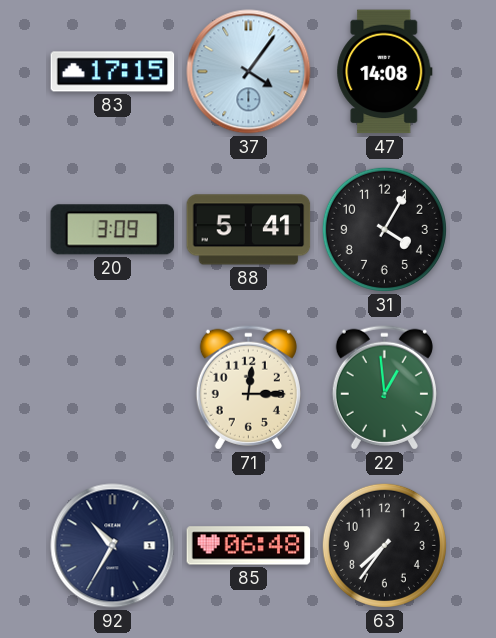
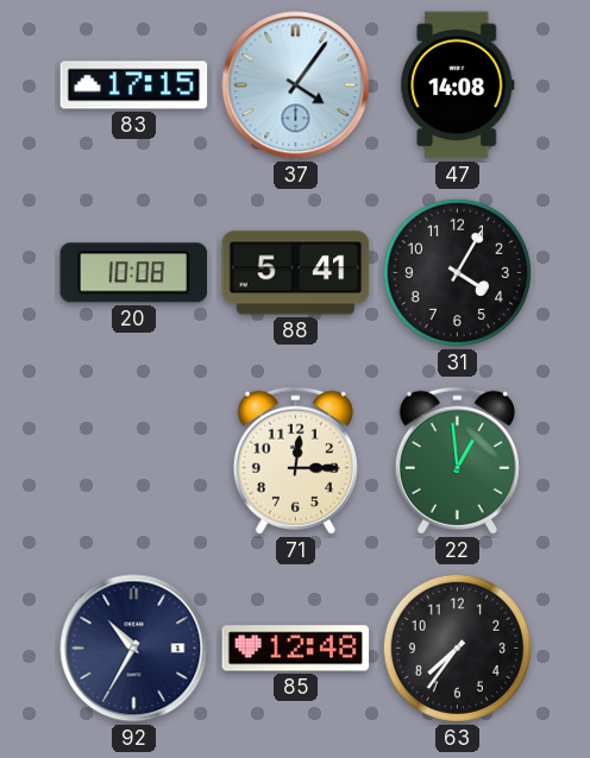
20: 3:09 -> 10:08 (134, 273)
85: 06:48 -> 12:48 (296, 649)
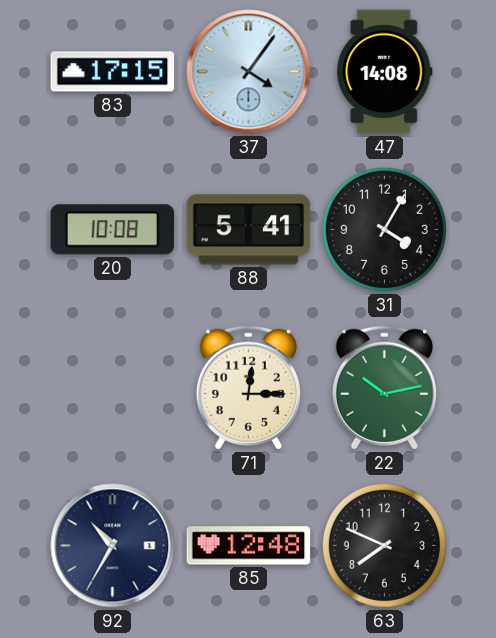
22: 12:59 -> 10:13 (384, 387)
63: 7:36 -> 7:49 (384, 545)
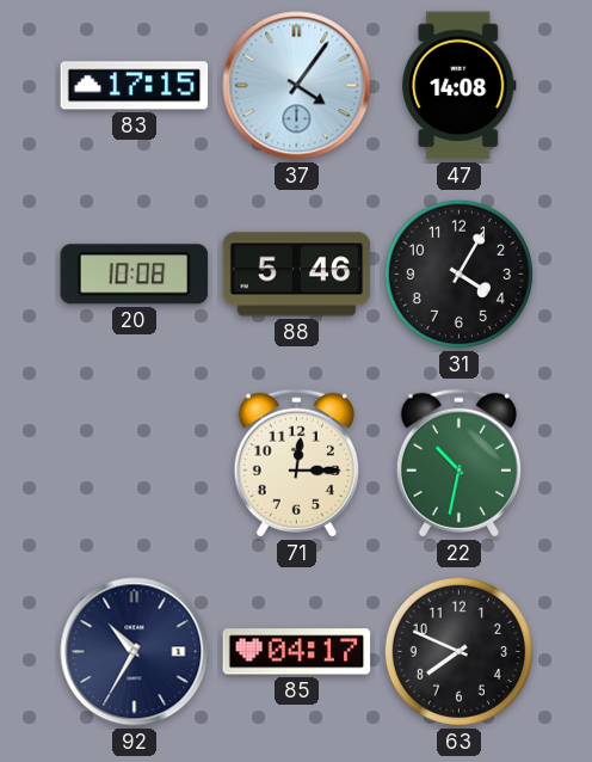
88: 5:41 -> 5:46 (297, 275)
22: 10:13 -> 10:32 (458, 462)
85: 12:48 -> 04:17 (297, 652)
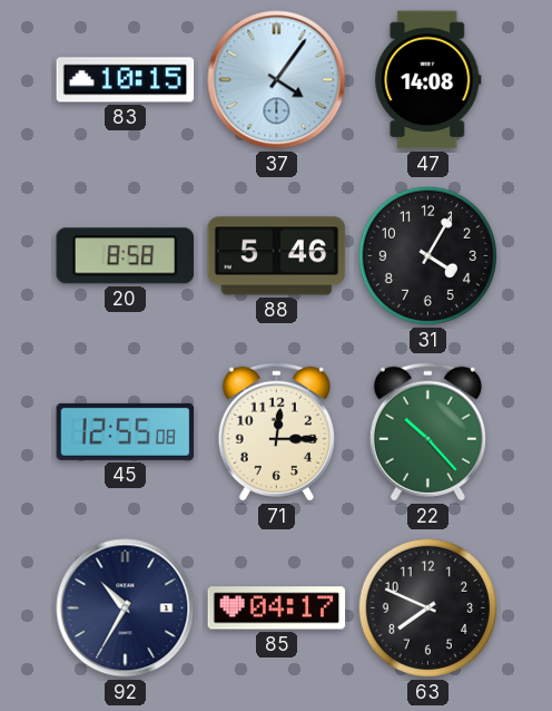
83: 17:15 -> 10:15 (126, 80)
20: 10:08 -> 8:58 (126, 256)
45: none -> 12:55 (126, 431)
22: 10:32 -> 10:23 (427, 431)
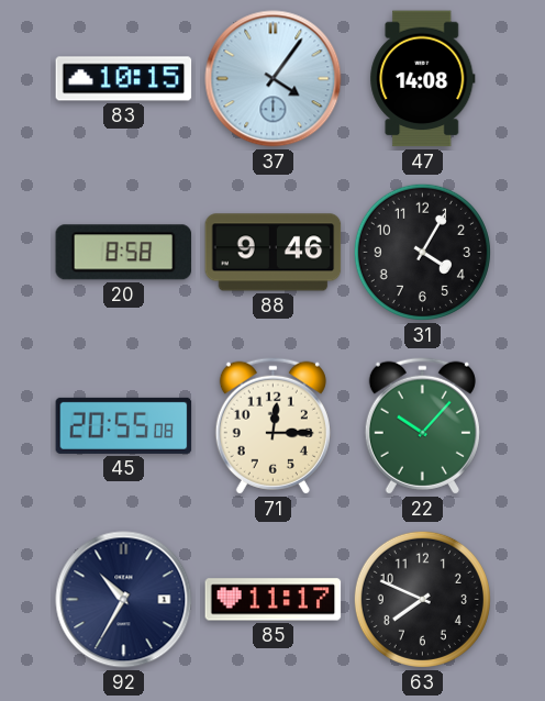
88: 5:46 -> 9:46 (274, 253)
45: 12:55 -> 20:55 (124, 425)
22: 10:23 -> 10:07 (422, 425)
85: 04:17 -> 11:17 (274, 600)
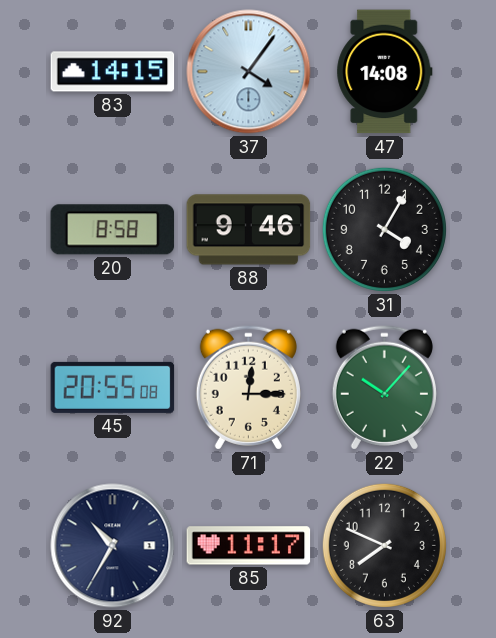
83: 10:15 -> 14:15 (113, 72)
